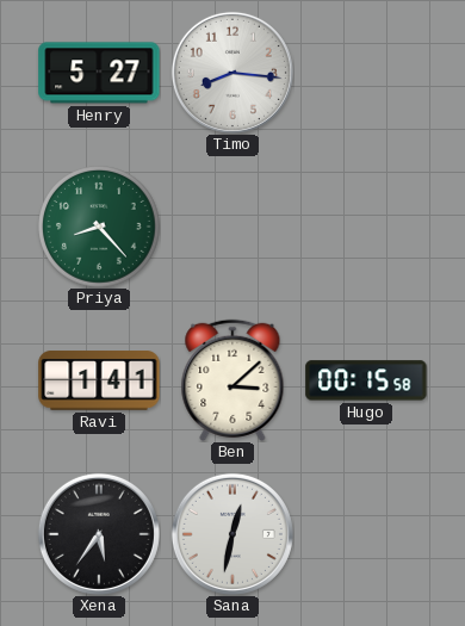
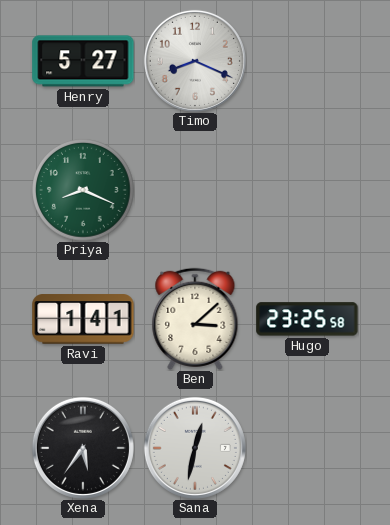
Timo: 8:16 -> 8:19 (195, 61)
Priya: 8:23 -> 8:19 (84, 191)
Hugo: 00:15 -> 23:25 (307, 319)
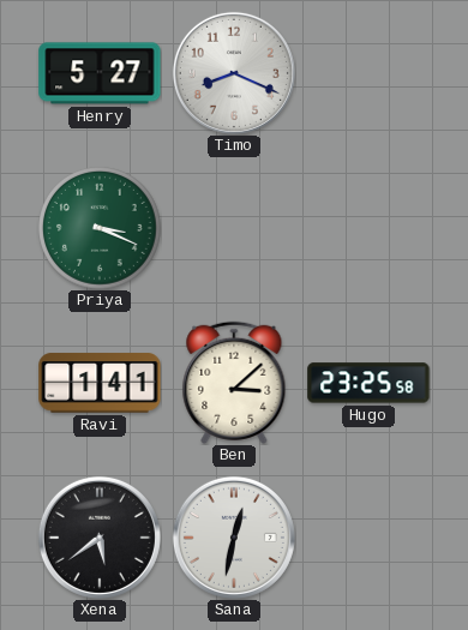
Priya: 8:19 -> 3:19 (101, 229)
Xena: 5:36 -> 5:39 (100, 538)
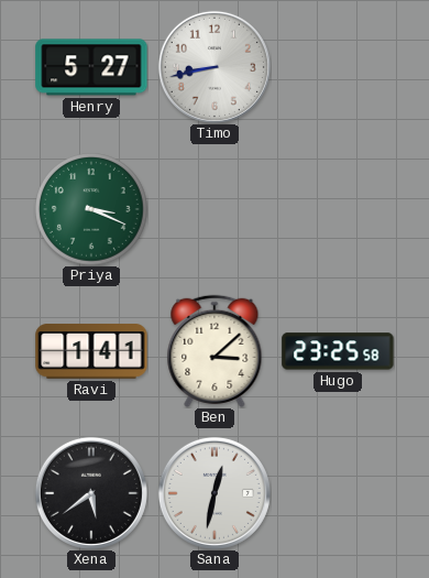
Timo: 8:19 -> 8:43 (215, 67)
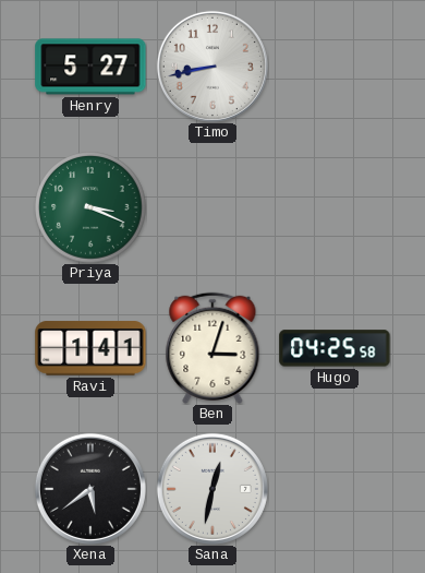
Ben: 3:08 -> 3:03 (212, 348)
Hugo: 23:25 -> 04:25 (335, 348)
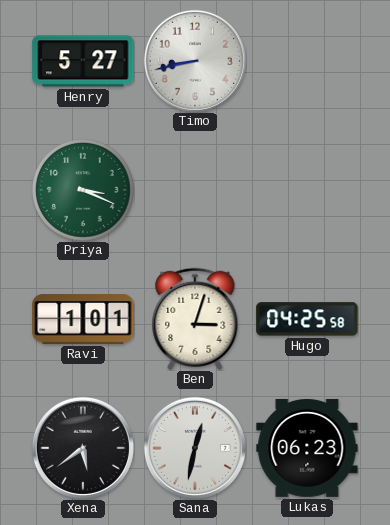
Ravi: 1:41 -> 1:01 (83, 319)
Lukas: none -> 06:23 (307, 448)
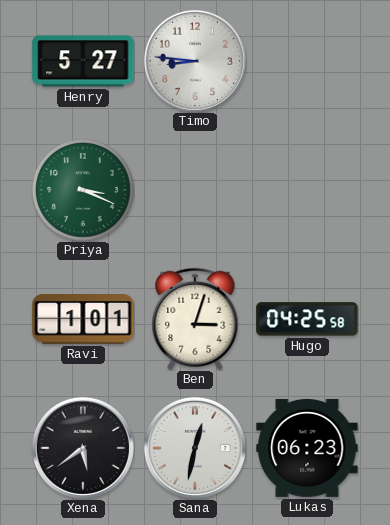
Timo: 8:43 -> 8:46 (195, 61)
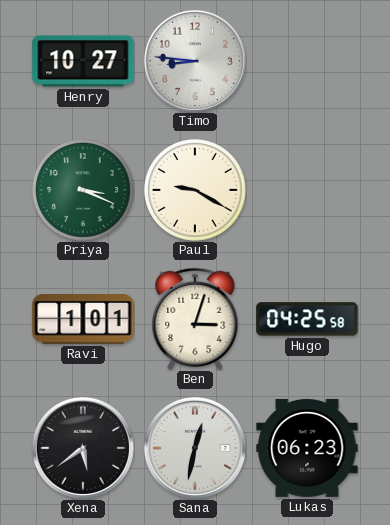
Henry: 5:27 -> 10:27 (83, 61)
Paul: none -> 9:20 (196, 191)
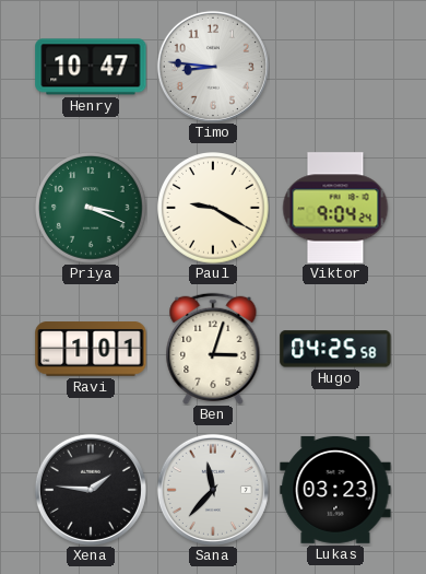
Henry: 10:27 -> 10:47 (91, 67)
Viktor: none -> 9:04 (335, 208)
Xena: 5:39 -> 1:46 (91, 490)
Sana: 12:32 -> 11:37 (213, 490)
Lukas: 06:23 -> 03:23 (335, 490)
